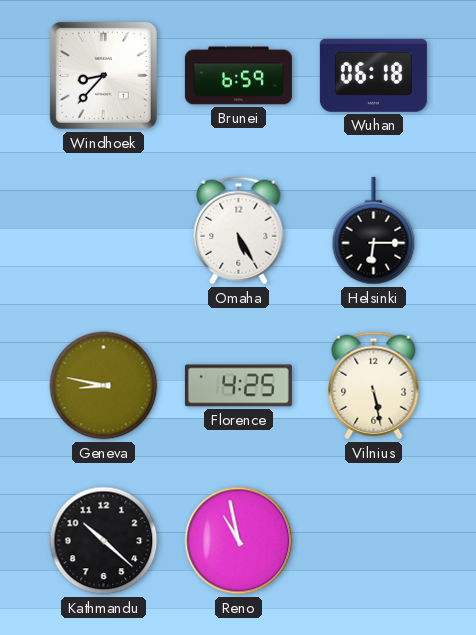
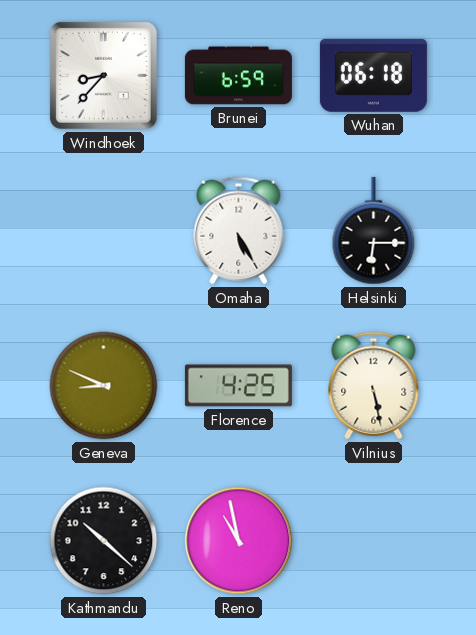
Geneva: 8:47 -> 8:49 (104, 386)
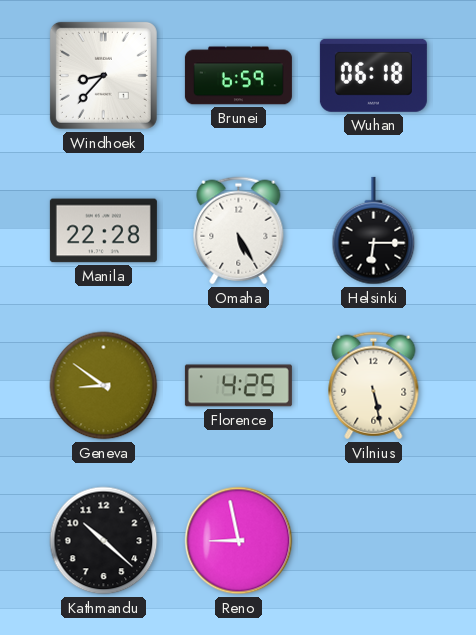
Manila: none -> 22:28 (103, 231)
Geneva: 8:49 -> 8:51 (104, 386)
Reno: 10:58 -> 8:58 (239, 541)
